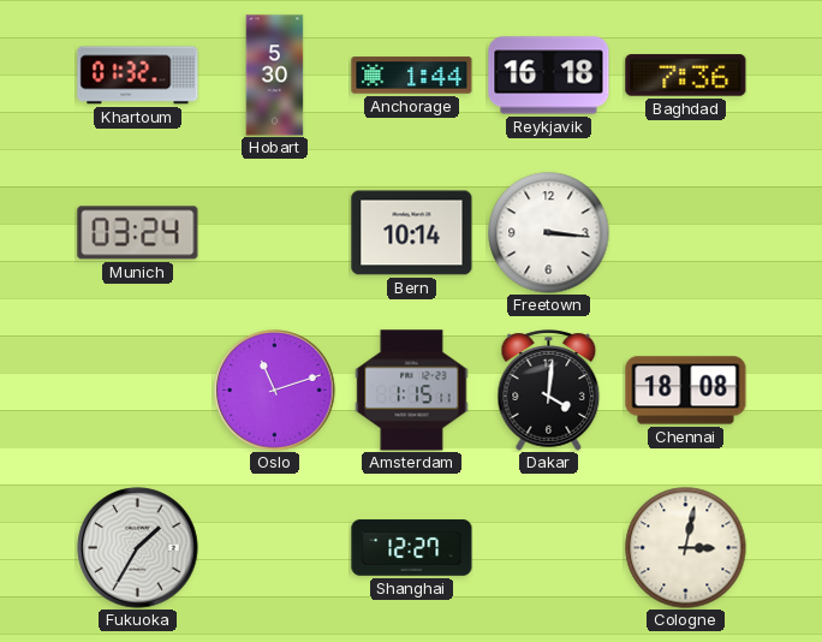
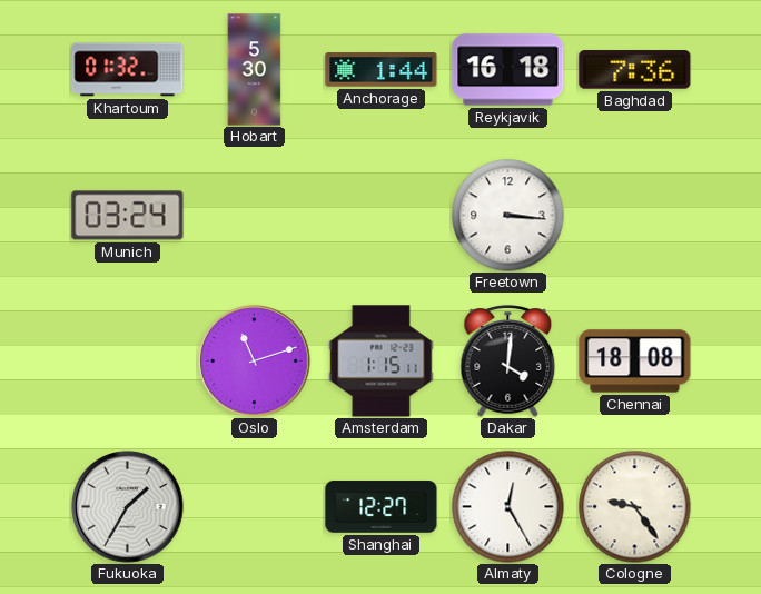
Bern: 10:14 -> none (412, 233)
Almaty: none -> 12:25 (508, 507)
Cologne: 3:02 -> 9:24 (635, 507)
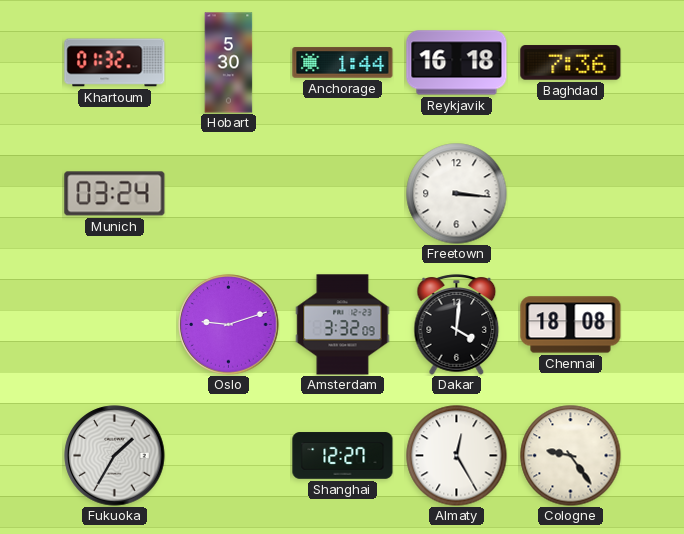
Oslo: 11:12 -> 9:12 (229, 325)
Amsterdam: 1:15 -> 3:32 (343, 325)
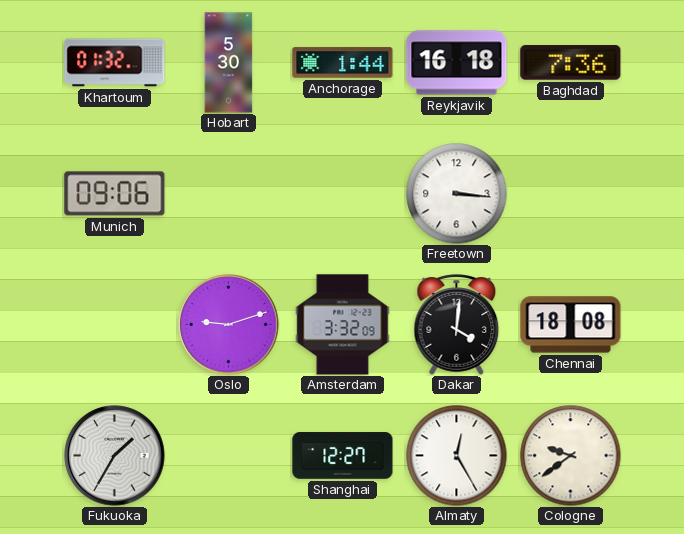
Munich: 03:24 -> 09:06 (115, 194)
Cologne: 9:24 -> 9:39 (571, 456)
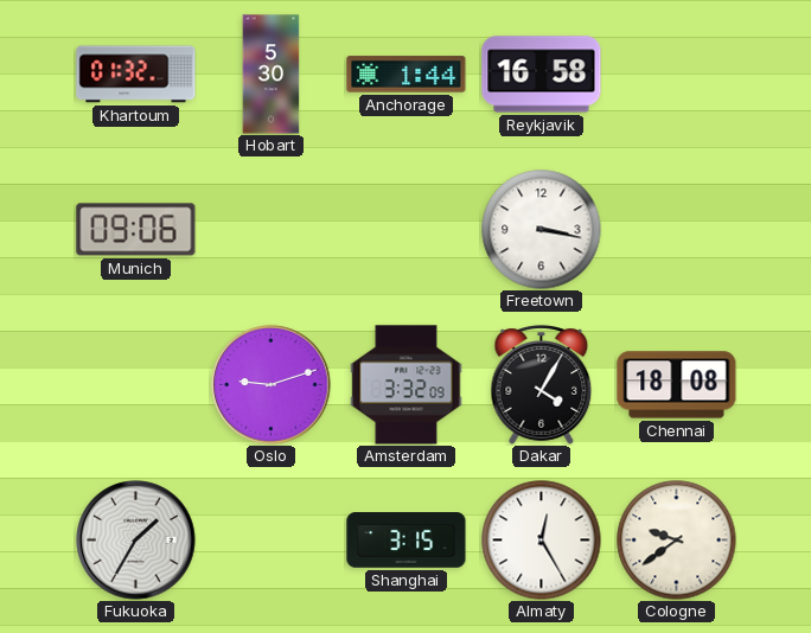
Reykjavik: 16:18 -> 16:58 (542, 75)
Baghdad: 7:36 -> none (571, 63)
Freetown: 3:16 -> 3:17 (542, 230)
Dakar: 4:01 -> 4:05 (542, 385)
Shanghai: 12:27 -> 3:15 (407, 541)
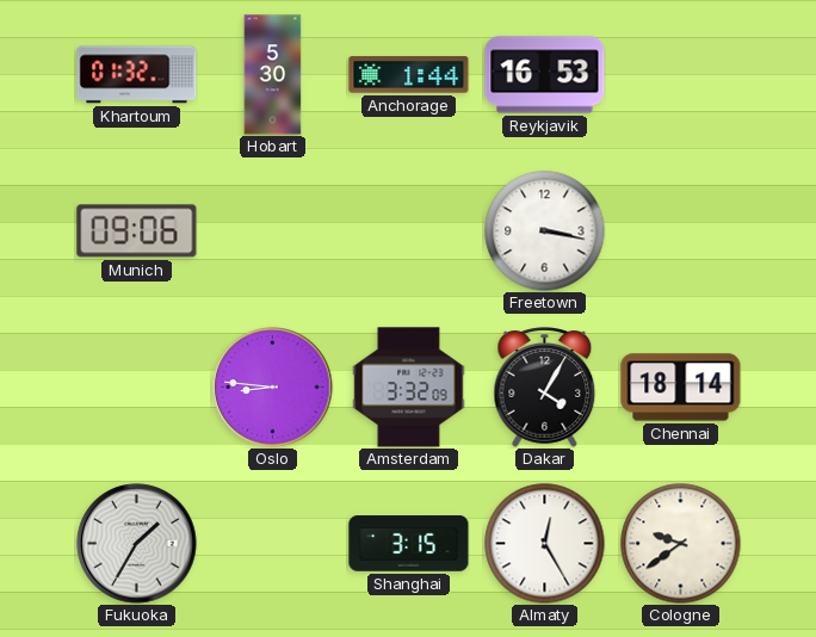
Reykjavik: 16:58 -> 16:53 (545, 75)
Oslo: 9:12 -> 8:46 (273, 388)
Chennai: 18:08 -> 18:14 (681, 388)
